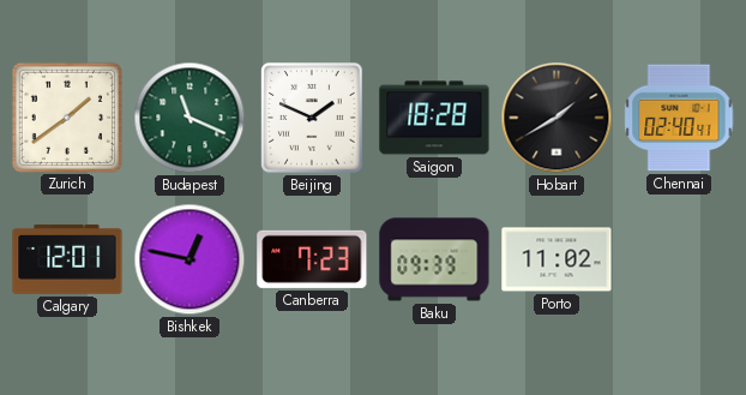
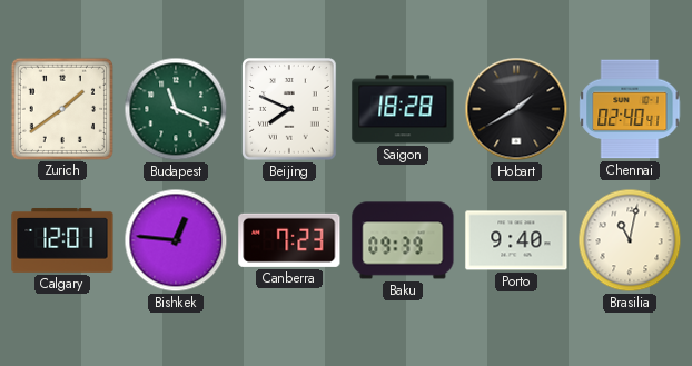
Beijing: 1:49 -> 7:49 (289, 109)
Bishkek: 12:47 -> 12:46 (176, 240)
Porto: 11:02 -> 9:40 (516, 240)
Brasilia: none -> 11:02 (630, 240)
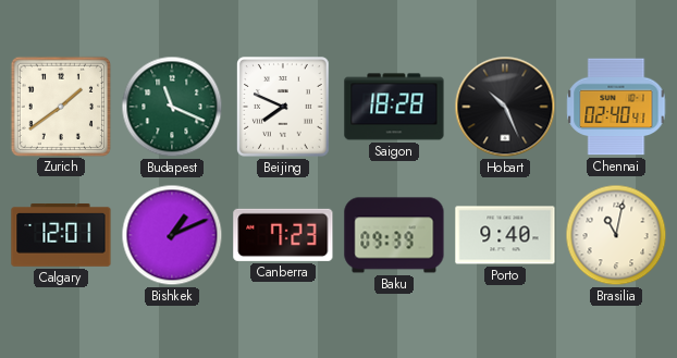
Hobart: 1:40 -> 10:26 (505, 107)
Bishkek: 12:46 -> 1:11 (172, 235)
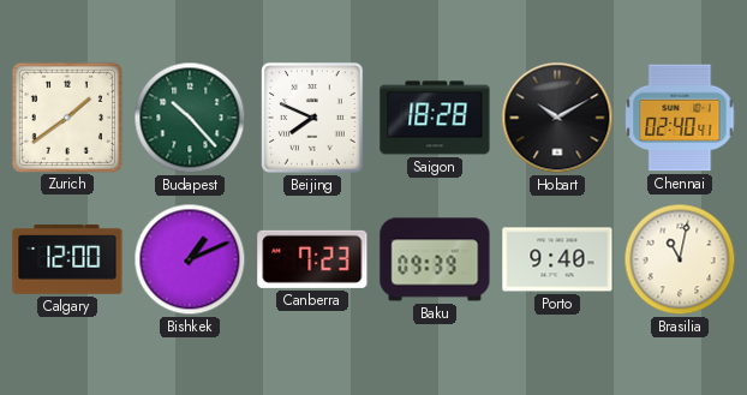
Budapest: 11:19 -> 10:23 (190, 118)
Hobart: 10:26 -> 10:10 (557, 118)
Calgary: 12:01 -> 12:00 (67, 259)
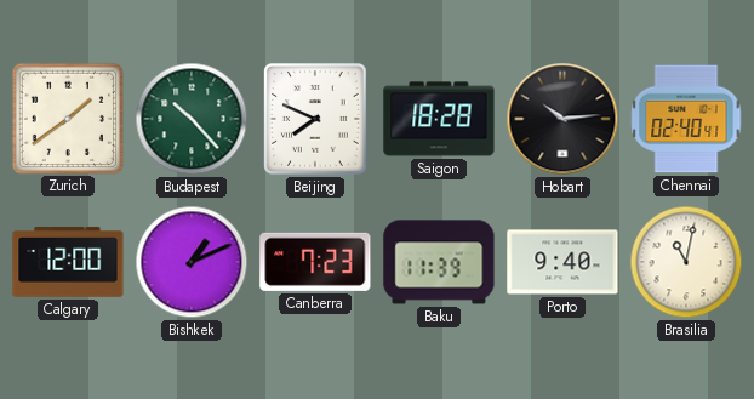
Hobart: 10:10 -> 10:14 (562, 119)
Baku: 09:39 -> 11:39 (439, 262)
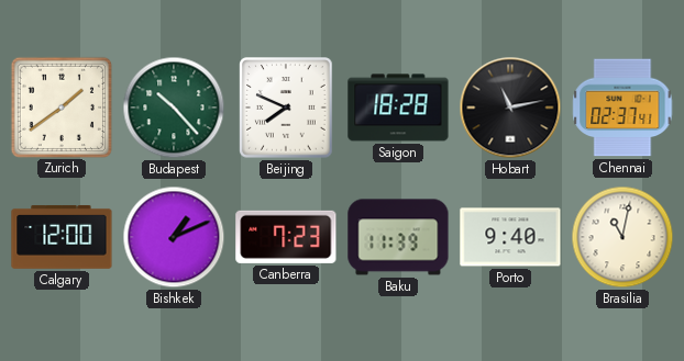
Hobart: 10:14 -> 11:13 (510, 108)
Chennai: 02:40 -> 02:37 (622, 108)
